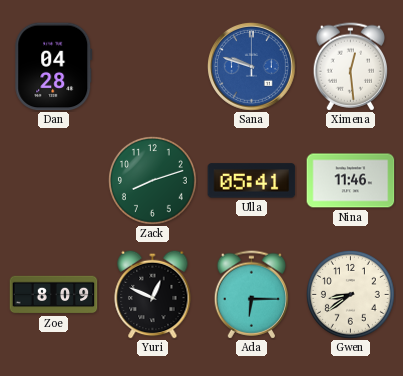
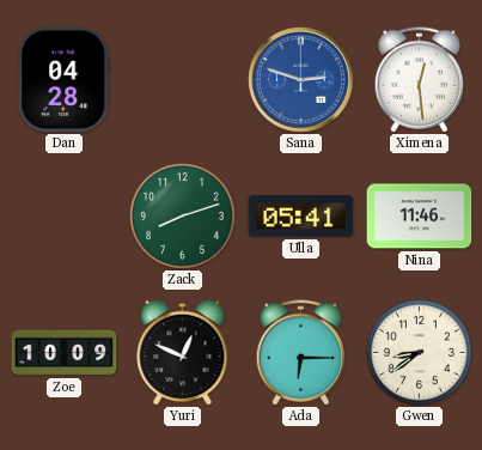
Sana: 9:48 -> 2:48 (300, 79)
Zoe: 8:09 -> 10:09 (65, 353)
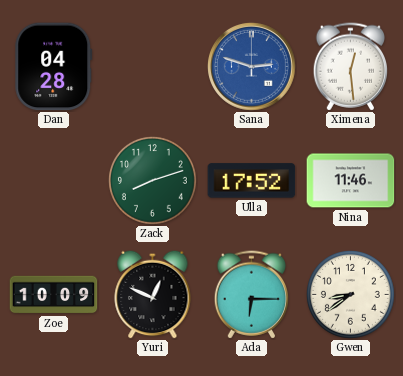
Ulla: 05:41 -> 17:52 (252, 181)
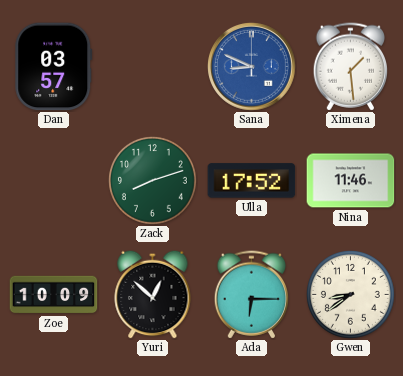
Dan: 04:28 -> 03:57 (54, 67)
Sana: 2:48 -> 8:49 (251, 66)
Ximena: 12:29 -> 1:29 (351, 67)
Yuri: 12:49 -> 12:52 (153, 294)
